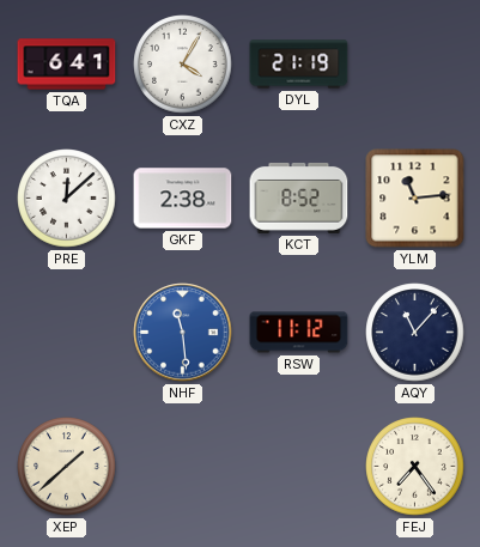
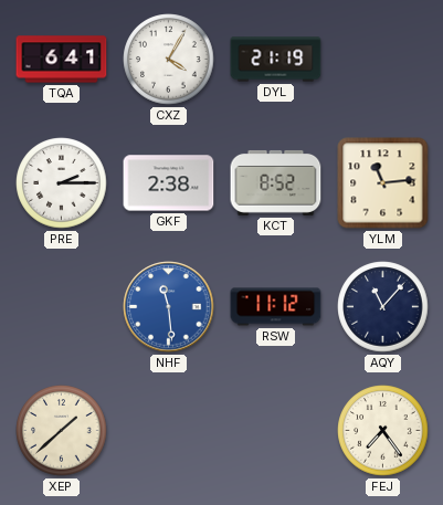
PRE: 12:08 -> 2:15 (62, 183)
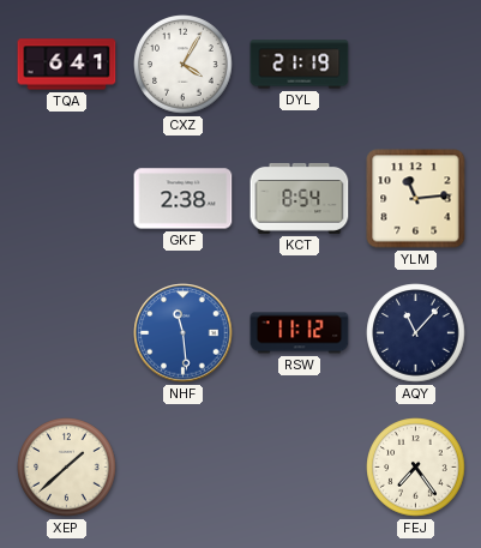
PRE: 2:15 -> none (62, 183)
KCT: 8:52 -> 8:54 (300, 198)
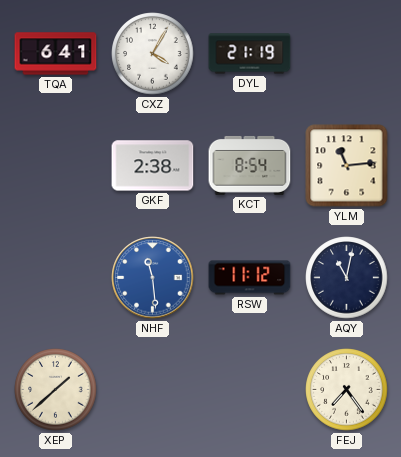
AQY: 11:07 -> 11:02 (347, 278)
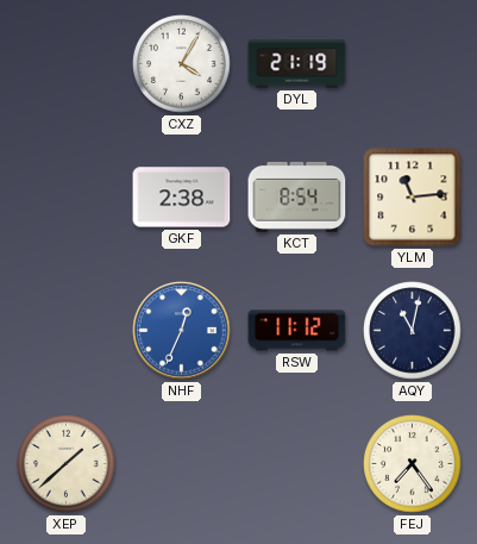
TQA: 6:41 -> none (56, 54)
NHF: 11:29 -> 12:34 (182, 331)
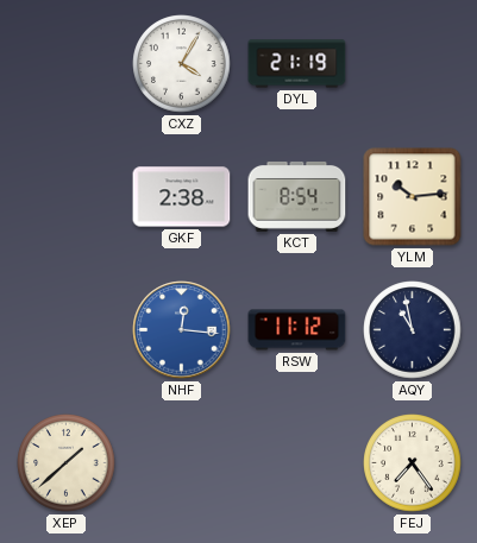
YLM: 11:14 -> 10:14 (413, 197)
NHF: 12:34 -> 12:16 (182, 330)
AQY: 11:02 -> 10:58 (413, 330)
